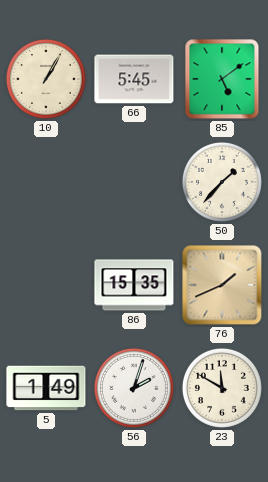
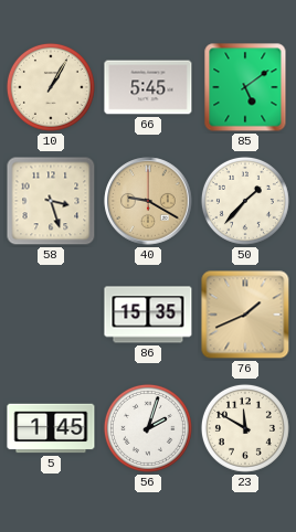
58: none -> 3:27 (51, 201)
40: none -> 9:20 (148, 201)
5: 1:49 -> 1:45 (51, 428)
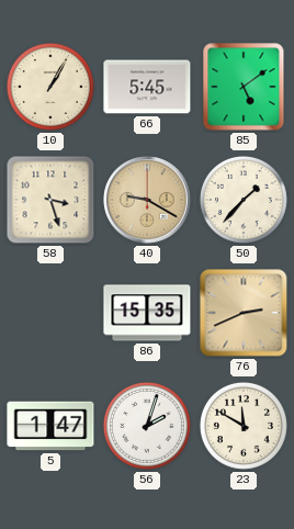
76: 1:41 -> 2:41 (244, 313)
5: 1:45 -> 1:47 (50, 426)
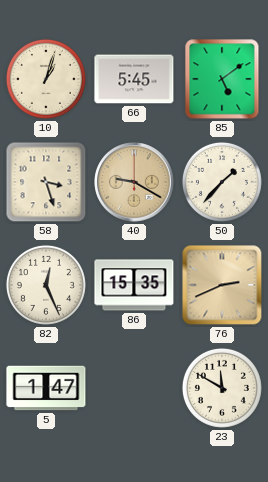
10: 1:05 -> 1:03 (46, 79)
82: none -> 12:26 (46, 285)
56: 2:03 -> none (147, 426)
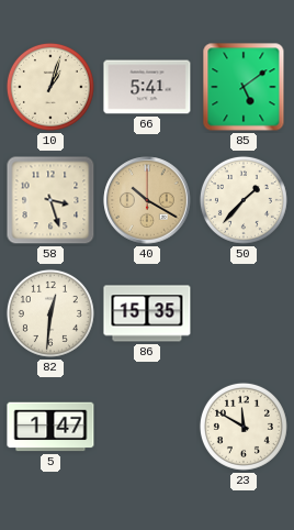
66: 5:45 -> 5:41 (147, 87)
40: 9:20 -> 10:20 (147, 200)
82: 12:26 -> 12:31 (50, 313)
76: 2:41 -> none (222, 285)
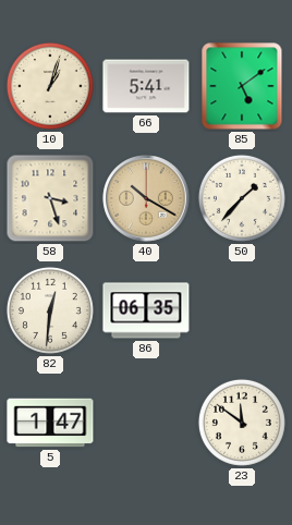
86: 15:35 -> 06:35 (146, 310)
23: 11:50 -> 11:51 (242, 423)
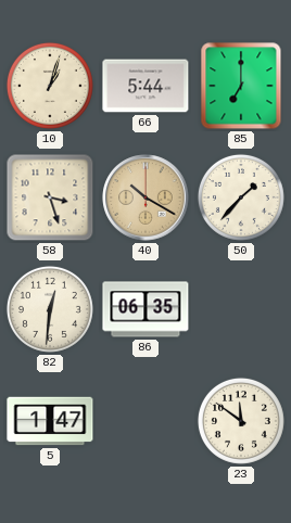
66: 5:41 -> 5:44 (145, 86)
85: 5:09 -> 7:00 (241, 86)
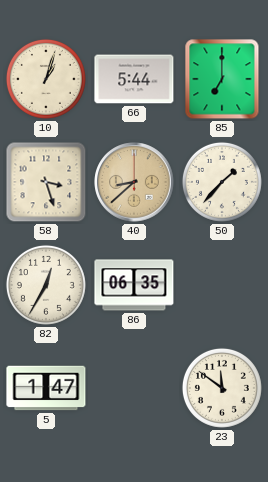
40: 10:20 -> 8:38 (134, 182)
82: 12:31 -> 12:35 (46, 285)
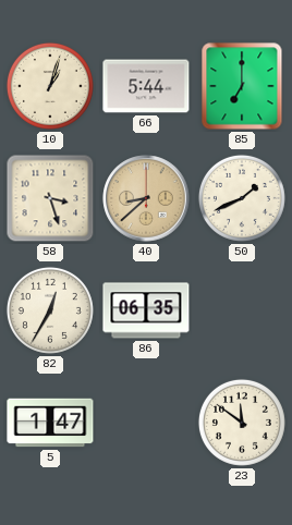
50: 1:37 -> 1:41 (242, 198)
